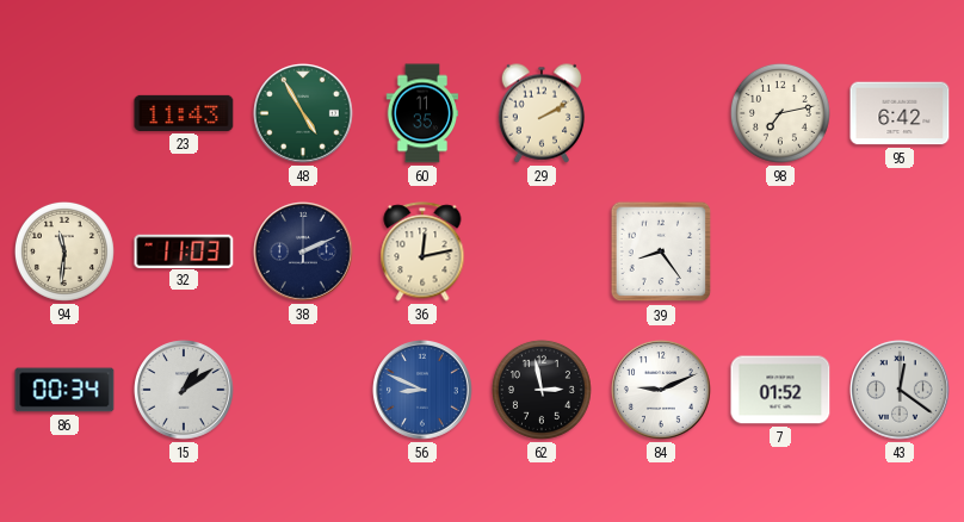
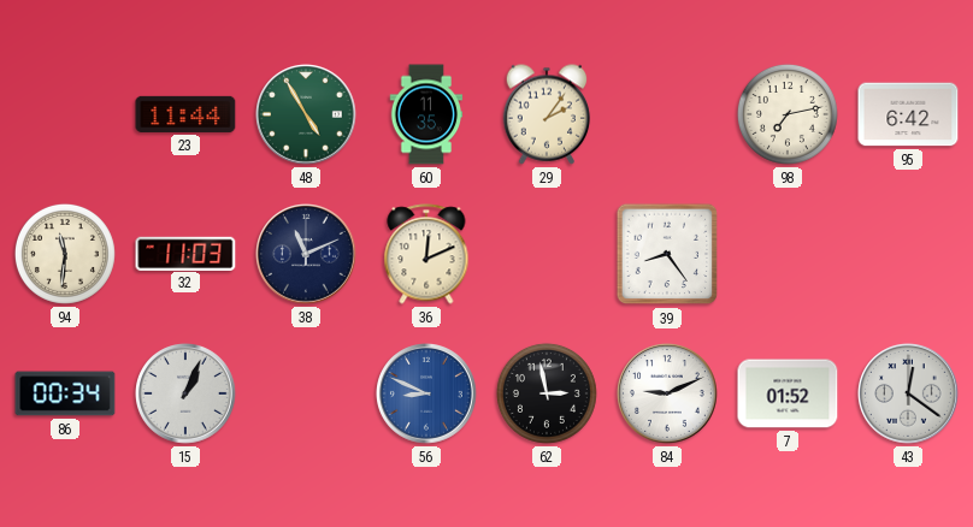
23: 11:43 -> 11:44 (185, 114)
29: 2:10 -> 2:06 (547, 114)
38: 2:11 -> 11:11 (307, 255)
36: 12:13 -> 12:11 (426, 254)
15: 1:09 -> 1:04 (187, 395)
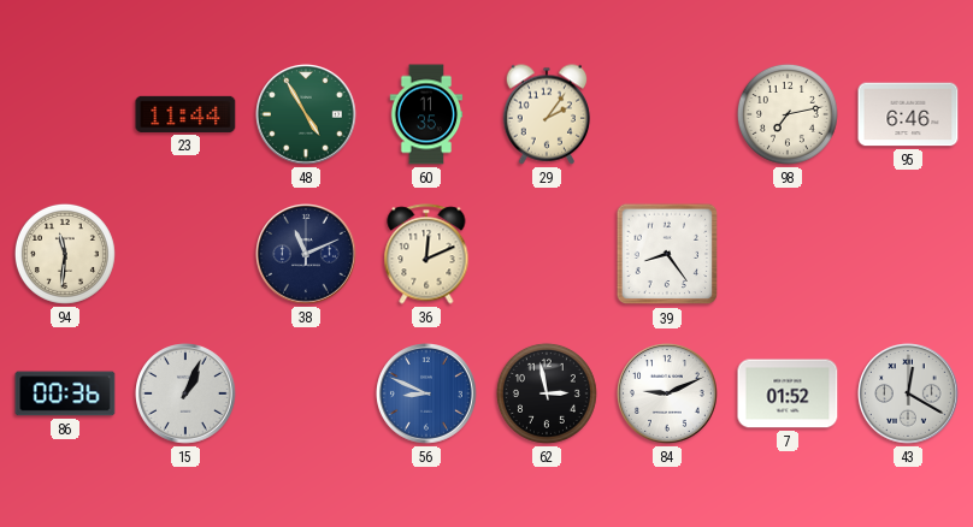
95: 6:42 -> 6:46 (908, 114)
32: 11:03 -> none (185, 253)
86: 00:34 -> 00:36 (65, 393)
43: 12:21 -> 12:20 (909, 395)
